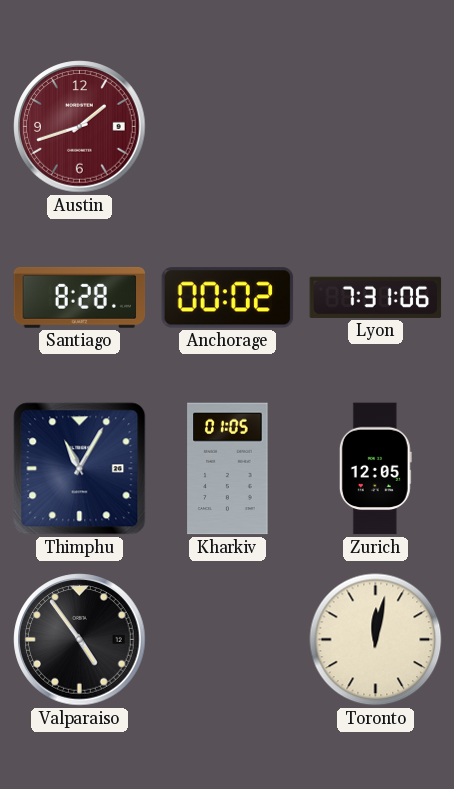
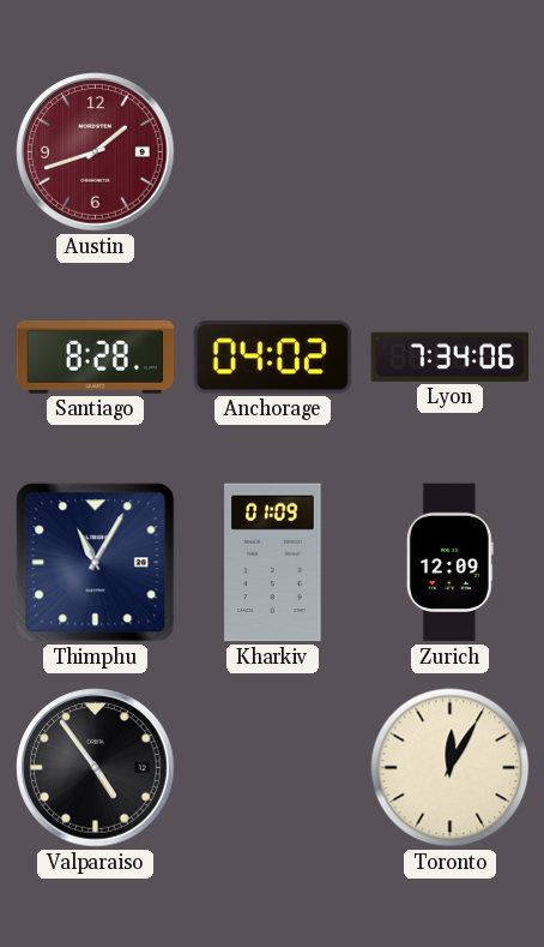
Anchorage: 00:02 -> 04:02 (273, 358)
Lyon: 7:31 -> 7:34 (451, 356)
Kharkiv: 01:05 -> 01:09 (273, 563)
Zurich: 12:05 -> 12:09 (449, 563)
Toronto: 12:02 -> 12:05 (451, 768)
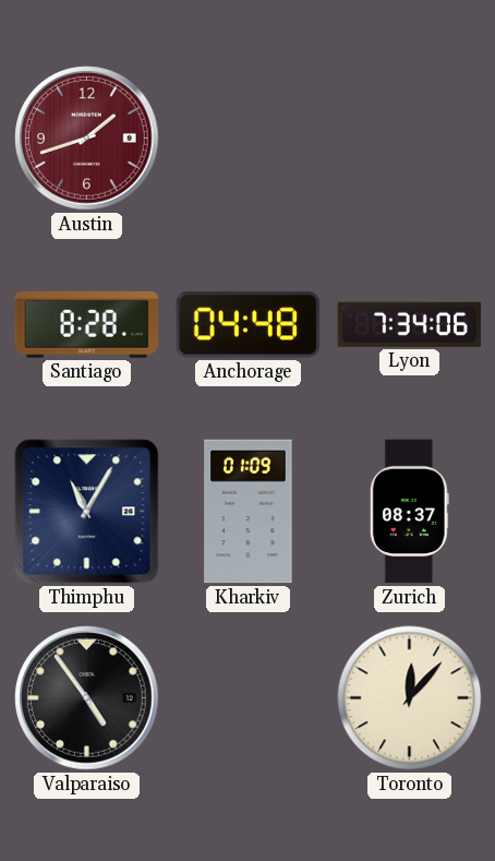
Anchorage: 04:02 -> 04:48 (249, 325)
Zurich: 12:09 -> 08:37 (409, 512)
Toronto: 12:05 -> 12:07 (410, 698)
